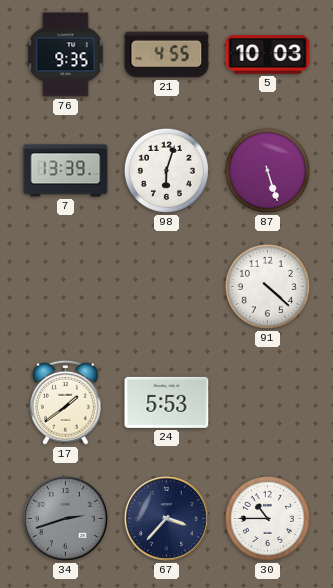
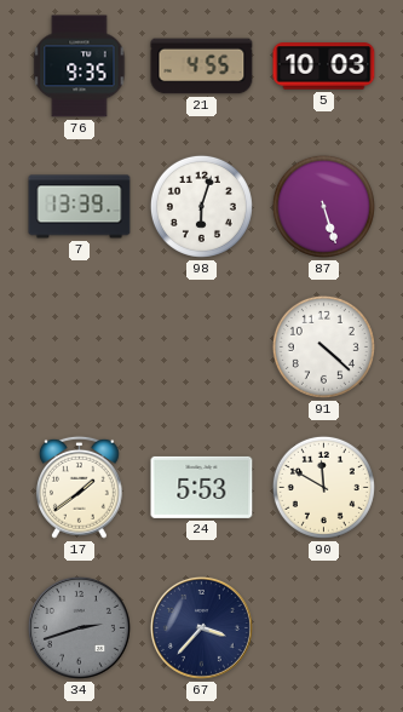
90: none -> 11:50 (323, 487)
30: 10:45 -> none (267, 518)
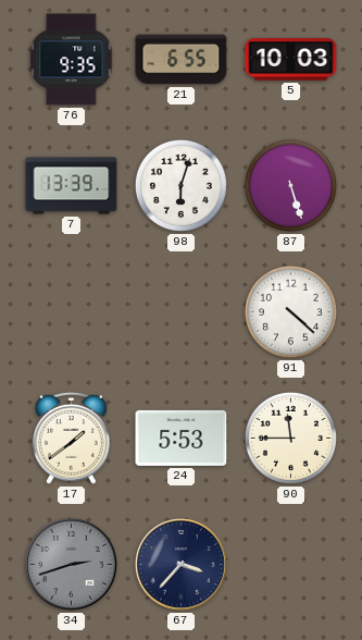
21: 4:55 -> 6:55 (182, 60)
90: 11:50 -> 11:45 (290, 438)
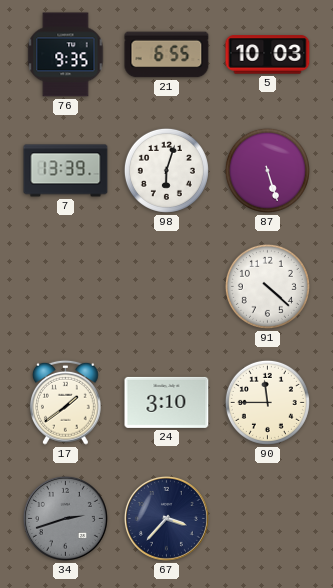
24: 5:53 -> 3:10 (167, 402)
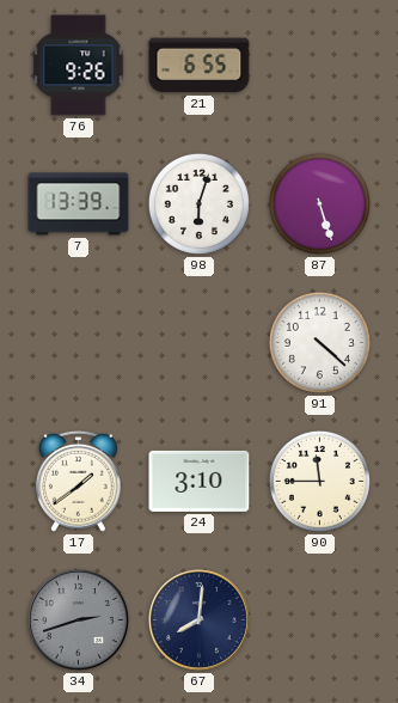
76: 9:35 -> 9:26 (79, 66)
5: 10:03 -> none (268, 55)
67: 3:37 -> 8:01 (198, 619)
